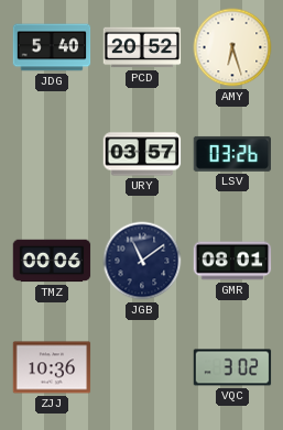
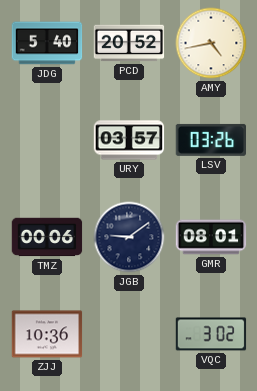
AMY: 6:27 -> 4:43 (211, 43)
JGB: 11:09 -> 9:09 (129, 237)
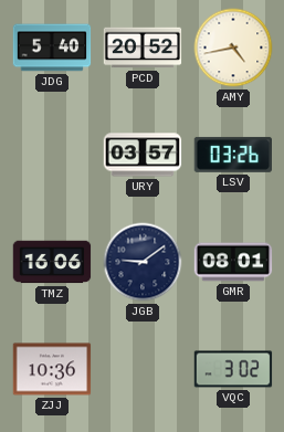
TMZ: 00:06 -> 16:06 (52, 262)
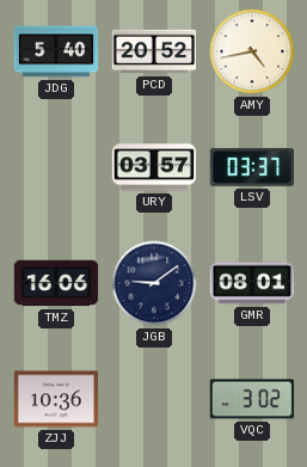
LSV: 03:26 -> 03:37 (252, 167)
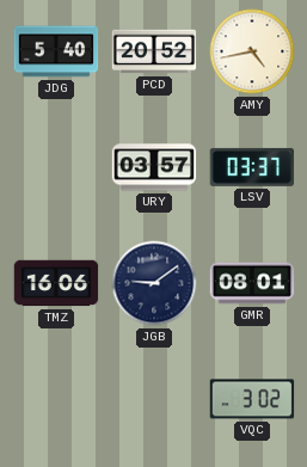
ZJJ: 10:36 -> none (56, 399)
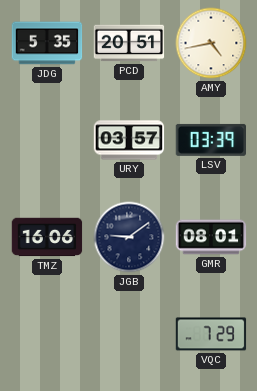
JDG: 5:40 -> 5:35 (47, 43)
PCD: 20:52 -> 20:51 (129, 43)
LSV: 03:37 -> 03:39 (211, 140)
VQC: 3:02 -> 7:29 (211, 334)
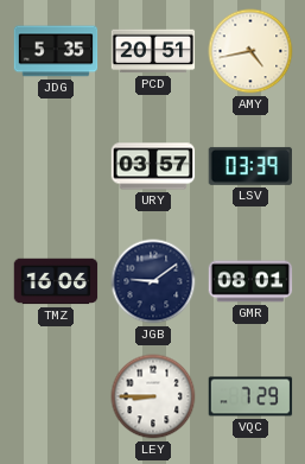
LEY: none -> 8:45 (153, 396)
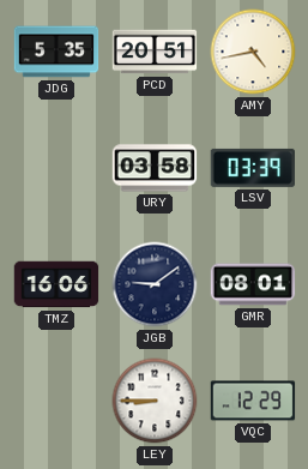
URY: 03:57 -> 03:58 (155, 168)
VQC: 7:29 -> 12:29 (253, 401)
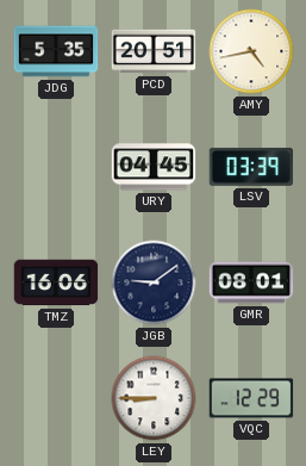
URY: 03:58 -> 04:45 (154, 167)
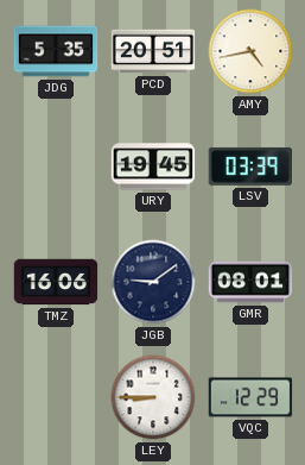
URY: 04:45 -> 19:45 (153, 166)
